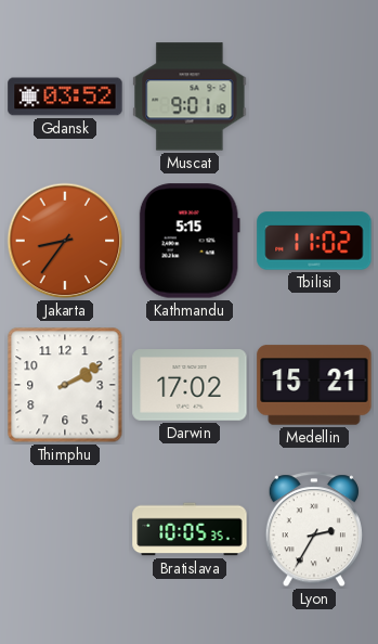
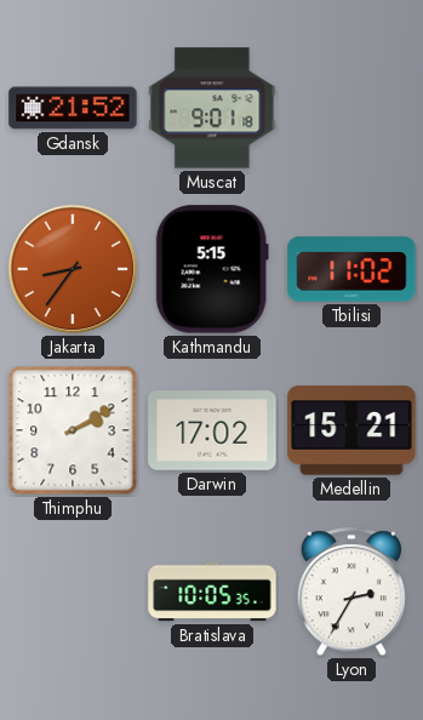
Gdansk: 03:52 -> 21:52 (73, 108)
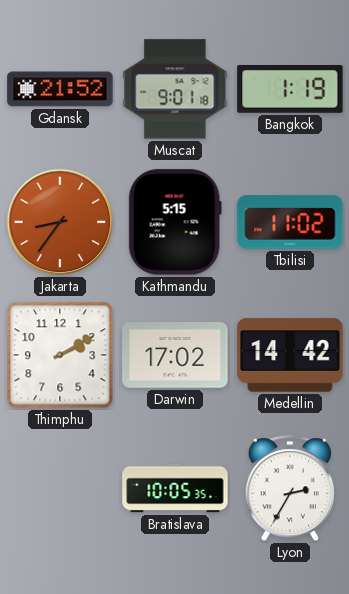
Bangkok: none -> 1:19 (290, 90)
Medellin: 15:21 -> 14:42 (290, 355)
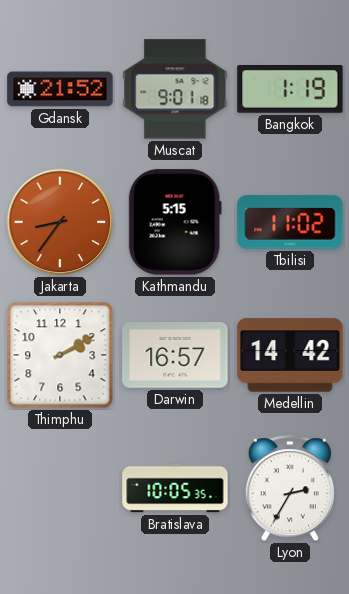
Darwin: 17:02 -> 16:57 (175, 355)
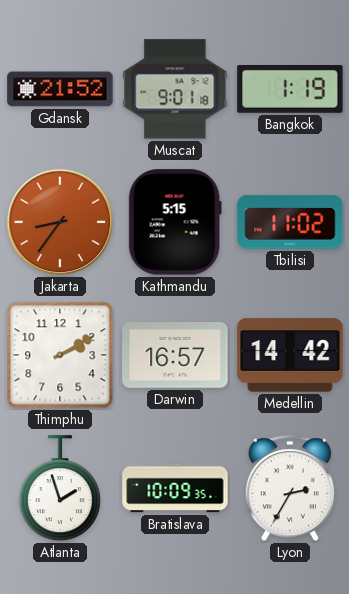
Atlanta: none -> 1:57 (60, 489)
Bratislava: 10:05 -> 10:09 (175, 488)
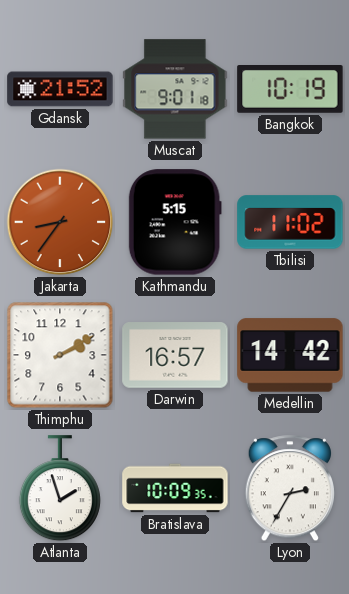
Bangkok: 1:19 -> 10:19 (290, 90)
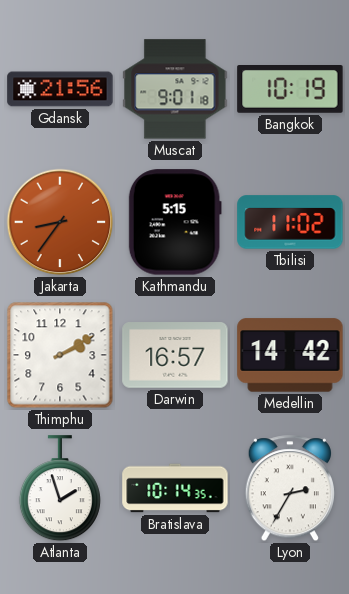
Gdansk: 21:52 -> 21:56 (60, 89)
Bratislava: 10:09 -> 10:14 (175, 488)
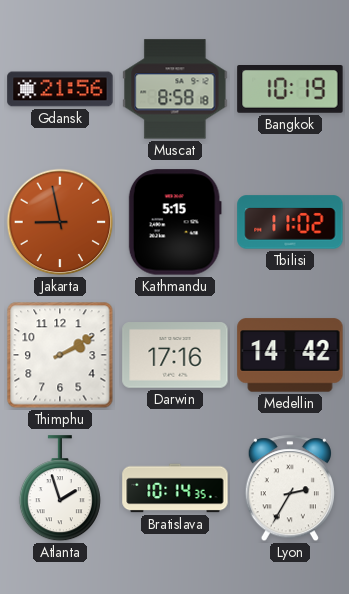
Muscat: 9:01 -> 8:58 (175, 89)
Jakarta: 8:36 -> 8:58 (60, 222)
Darwin: 16:57 -> 17:16 (175, 355)
